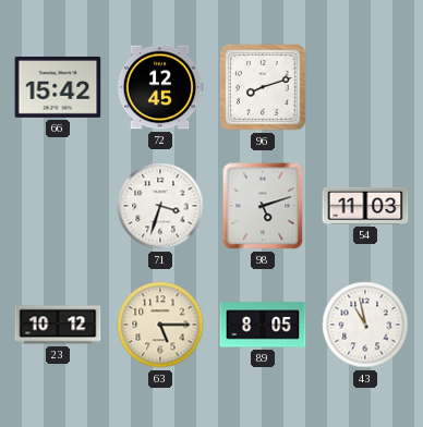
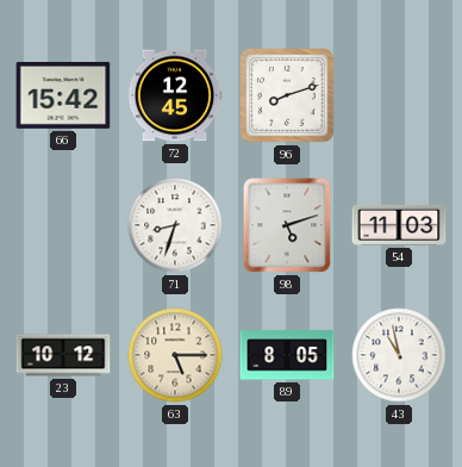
71: 3:33 -> 8:33 (175, 225)
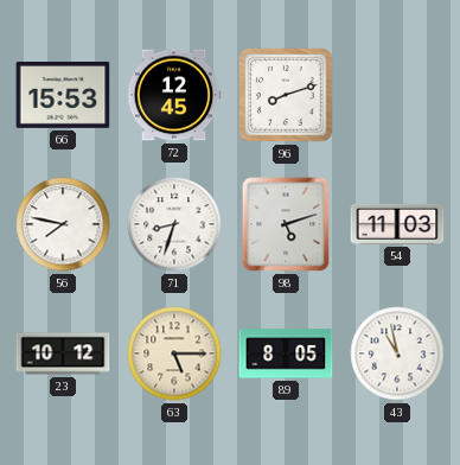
66: 15:42 -> 15:53 (63, 95)
56: none -> 7:47 (63, 224)
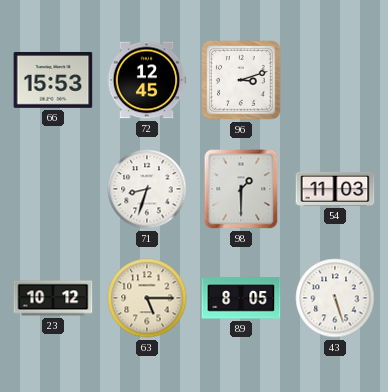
96: 8:12 -> 3:12 (241, 80)
56: 7:47 -> none (63, 224)
98: 5:12 -> 1:30 (241, 189)
43: 10:58 -> 5:27 (335, 298)
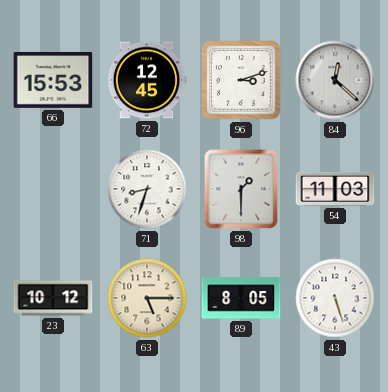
84: none -> 12:22 (335, 80)
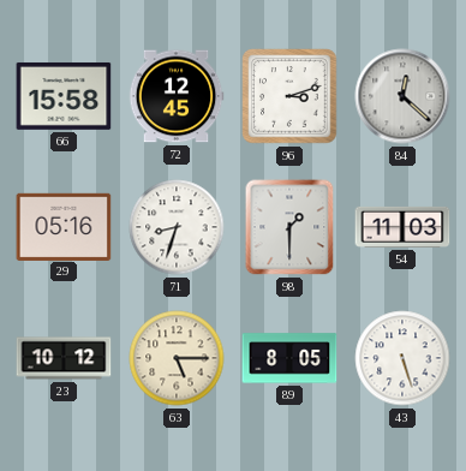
66: 15:53 -> 15:58 (64, 96)
29: none -> 05:16 (64, 226)
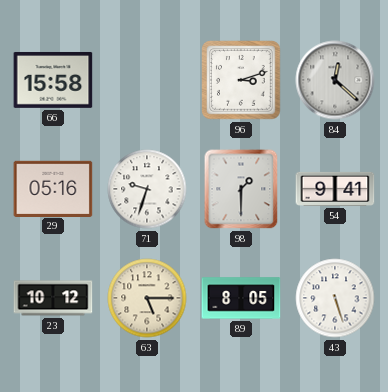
72: 12:45 -> none (177, 96)
71: 8:33 -> 9:33 (147, 189)
54: 11:03 -> 9:41 (335, 189)
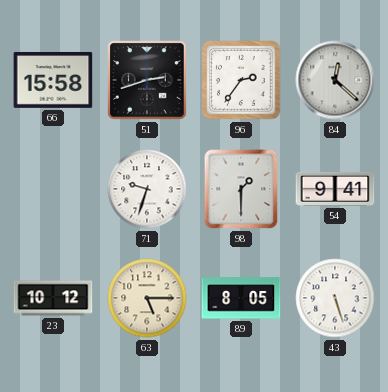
51: none -> 2:42 (147, 80)
96: 3:12 -> 2:36 (241, 80)
29: 05:16 -> none (53, 188)
